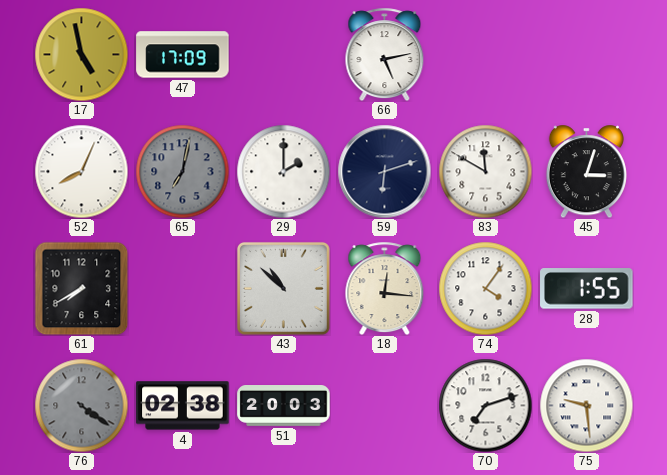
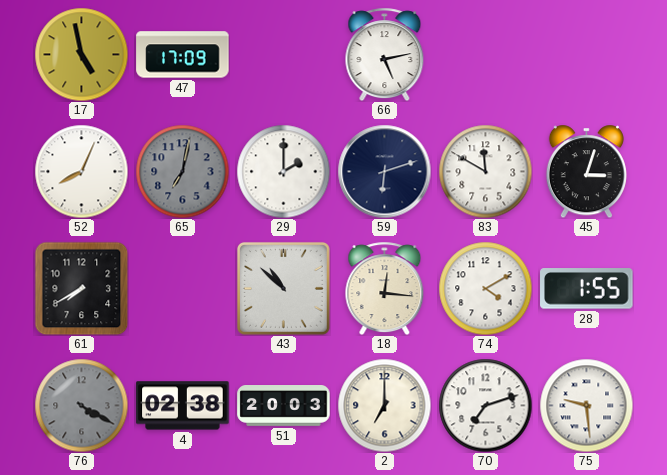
74: 4:06 -> 4:10 (485, 288)
76: 4:21 -> 4:20 (81, 405)
2: none -> 7:00 (384, 405)
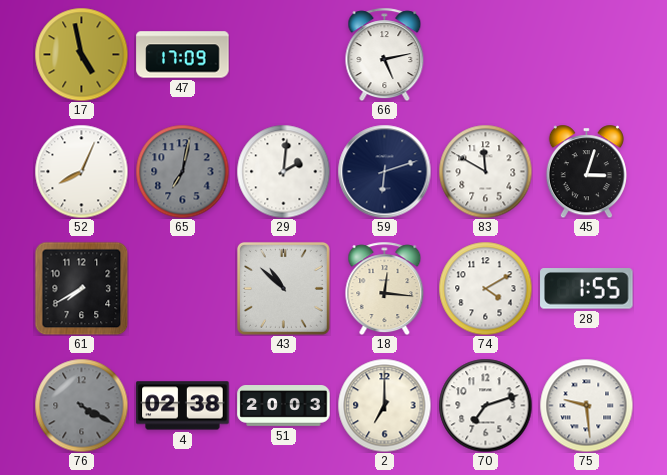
29: 2:00 -> 2:01 (283, 171)
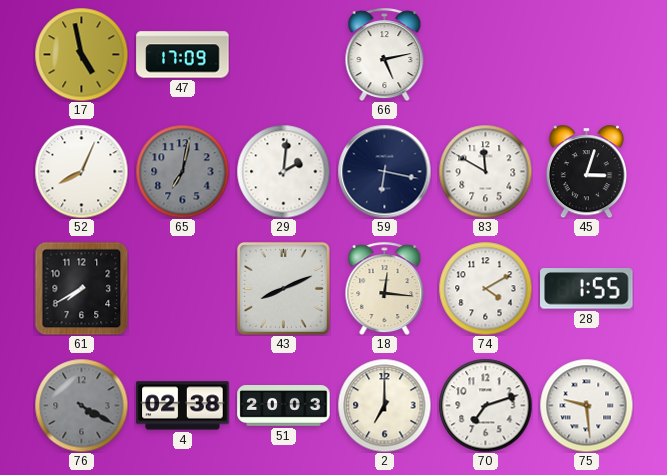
59: 6:12 -> 6:17 (384, 171)
43: 10:52 -> 8:11 (283, 288)
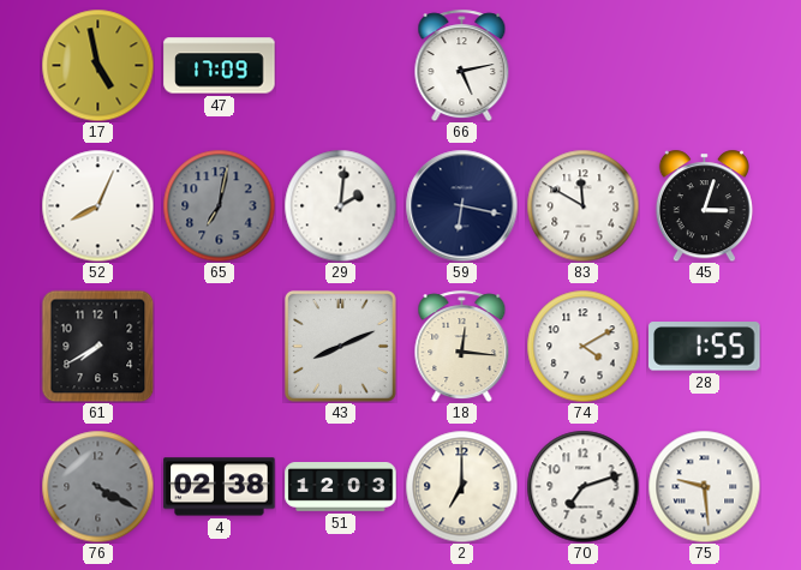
51: 20:03 -> 12:03 (341, 487)
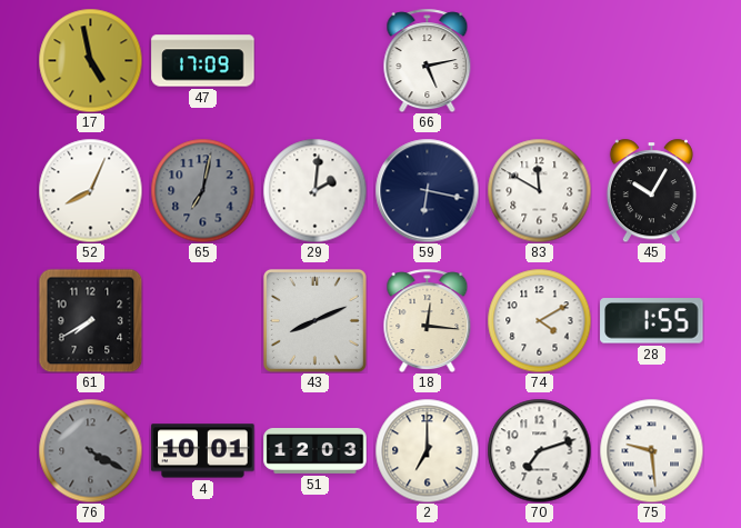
45: 3:03 -> 10:05 (651, 190)
4: 02:38 -> 10:01 (203, 451)
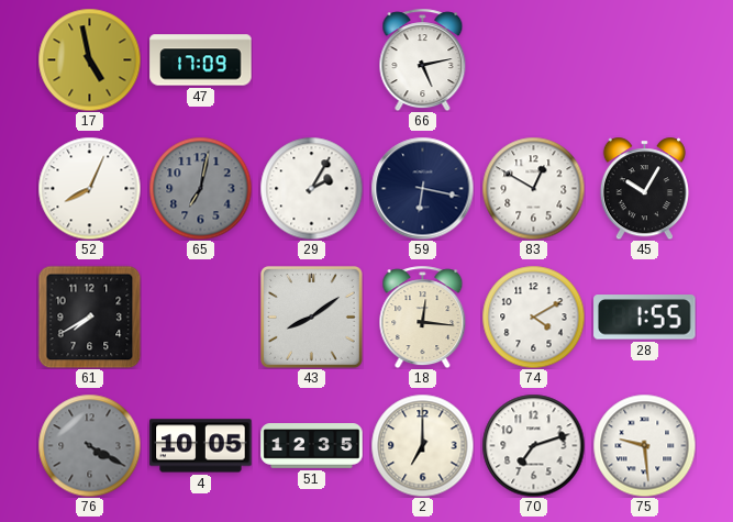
29: 2:01 -> 2:05 (311, 188)
83: 11:50 -> 12:50 (533, 188)
43: 8:11 -> 8:09 (311, 316)
4: 10:01 -> 10:05 (201, 446)
51: 12:03 -> 12:35 (312, 446)
